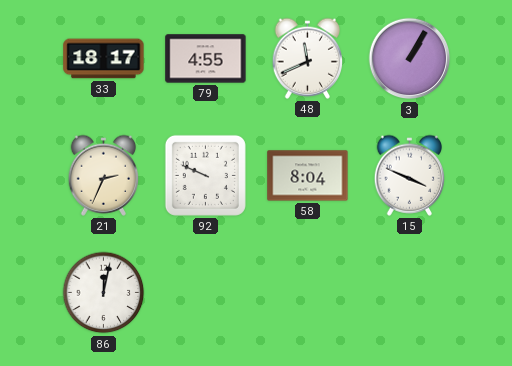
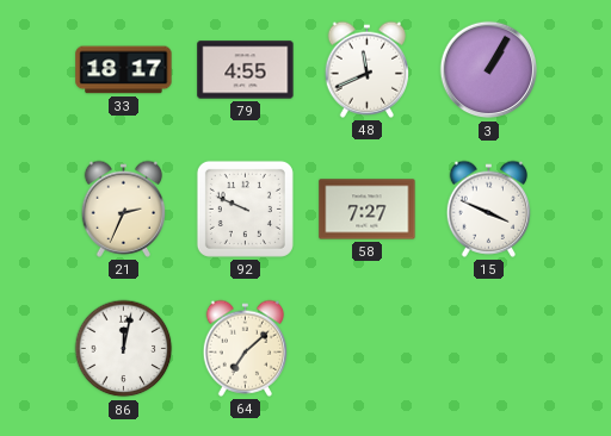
58: 8:04 -> 7:27 (368, 210)
64: none -> 7:08 (245, 348)
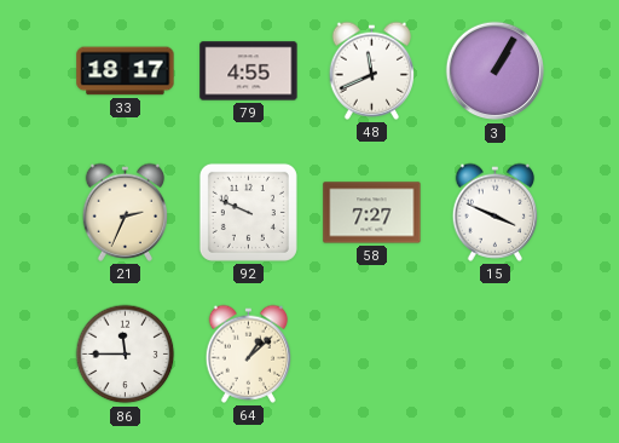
86: 12:02 -> 11:45 (126, 355)
64: 7:08 -> 1:08 (248, 353)
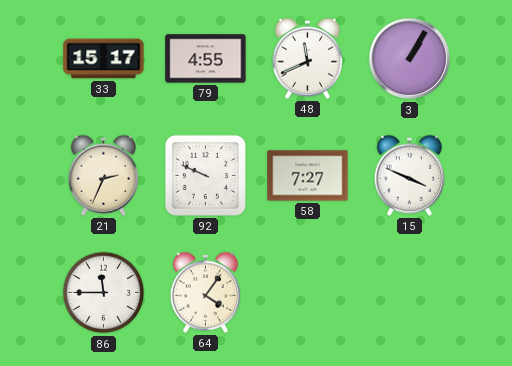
33: 18:17 -> 15:17 (104, 59)
64: 1:08 -> 4:06 (205, 292)
